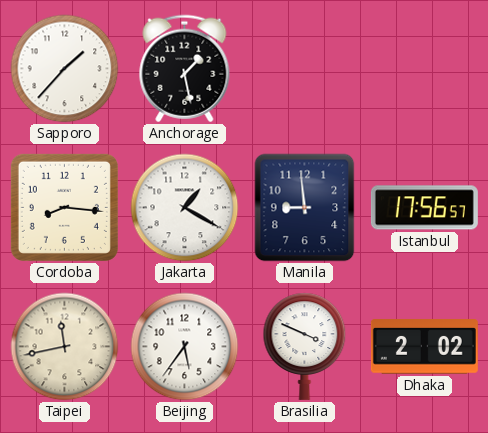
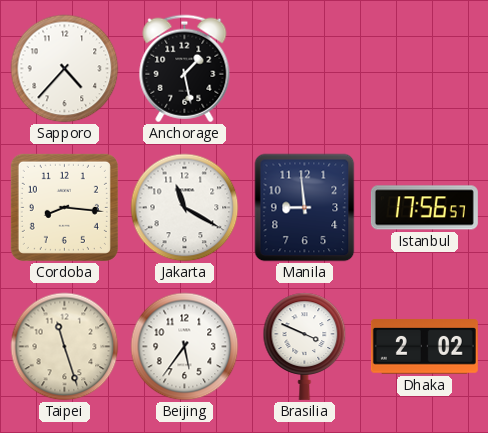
Sapporo: 1:37 -> 4:37 (65, 69)
Jakarta: 1:20 -> 11:20 (185, 208)
Taipei: 11:43 -> 11:27 (65, 347)
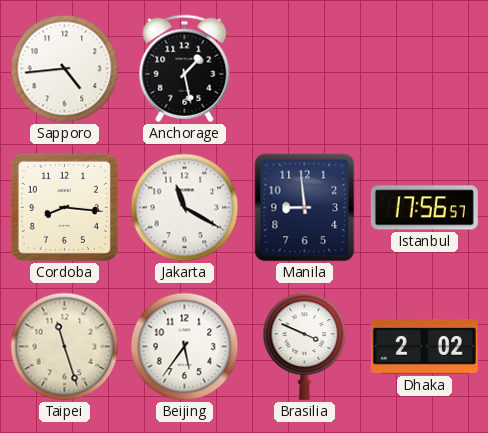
Sapporo: 4:37 -> 4:44 (65, 69)
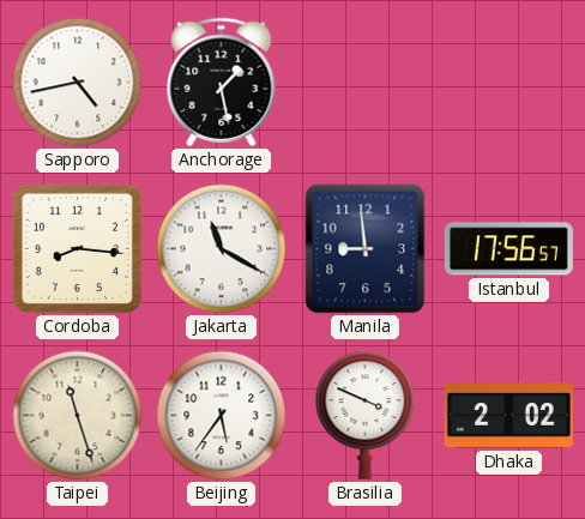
Sapporo: 4:44 -> 4:43 (78, 83)
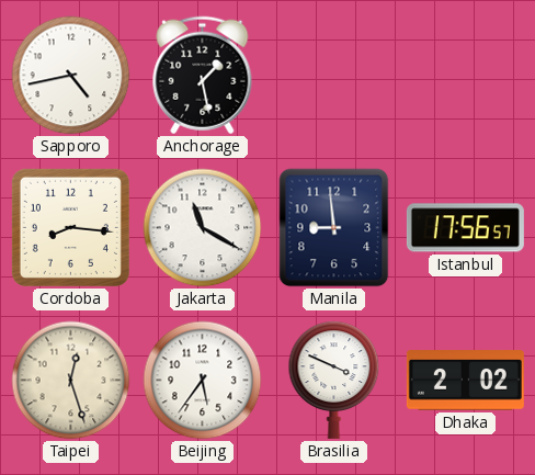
Taipei: 11:27 -> 12:27 (71, 381)
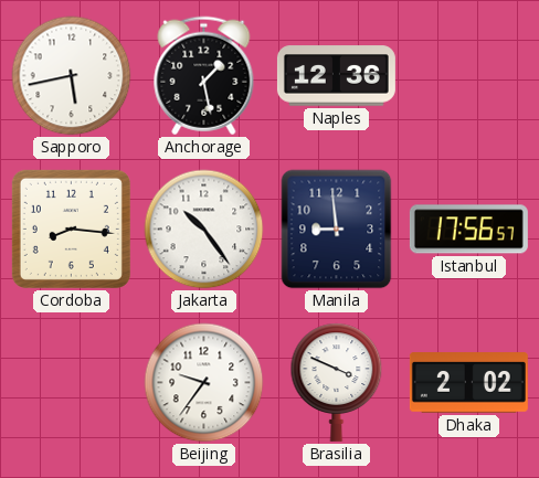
Sapporo: 4:43 -> 5:43 (72, 76)
Naples: none -> 12:36 (336, 76)
Jakarta: 11:20 -> 10:24 (204, 230)
Taipei: 12:27 -> none (71, 381)
Beijing: 5:36 -> 9:36 (204, 383)
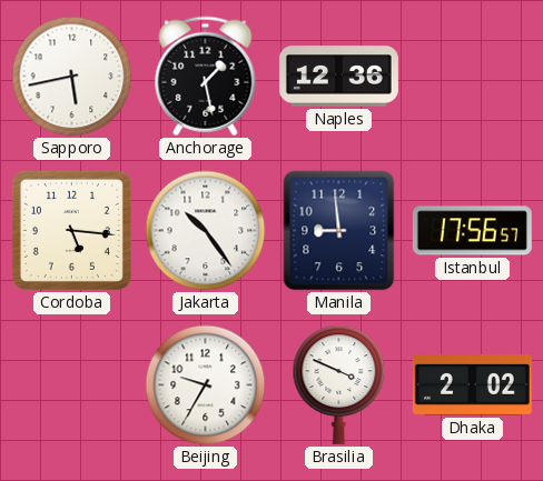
Cordoba: 8:16 -> 5:16 (71, 230)
Beijing: 9:36 -> 9:35 (206, 385)
